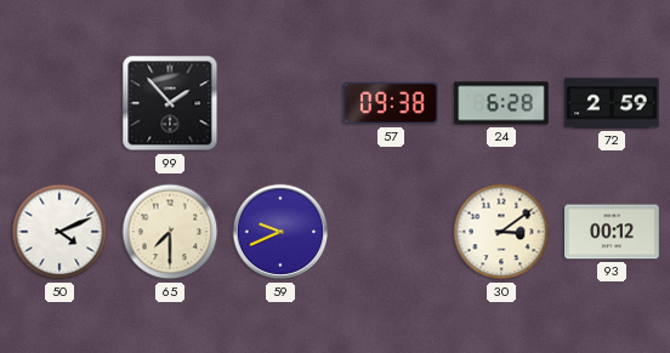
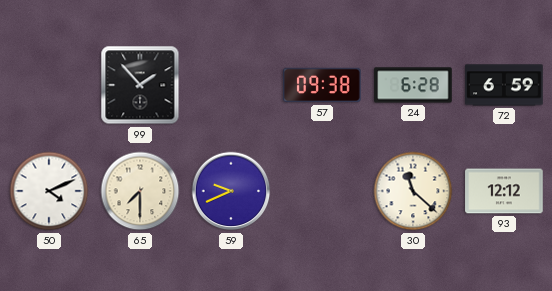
72: 2:59 -> 6:59 (504, 85)
30: 3:09 -> 11:22 (413, 191)
93: 00:12 -> 12:12 (504, 191)
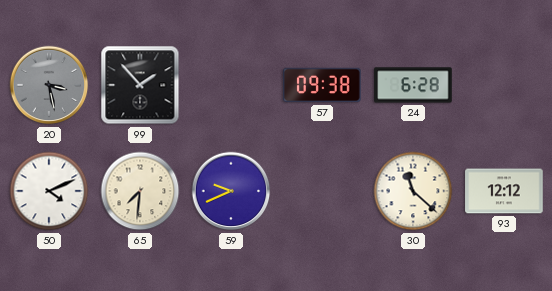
20: none -> 3:28 (49, 85)
72: 6:59 -> none (504, 85)
65: 7:30 -> 7:31 (140, 191)
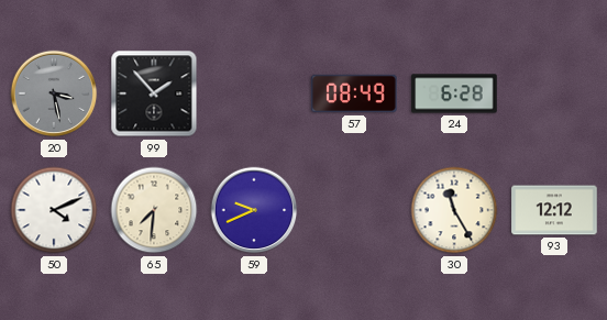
57: 09:38 -> 08:49 (354, 93)
30: 11:22 -> 11:25 (454, 210)
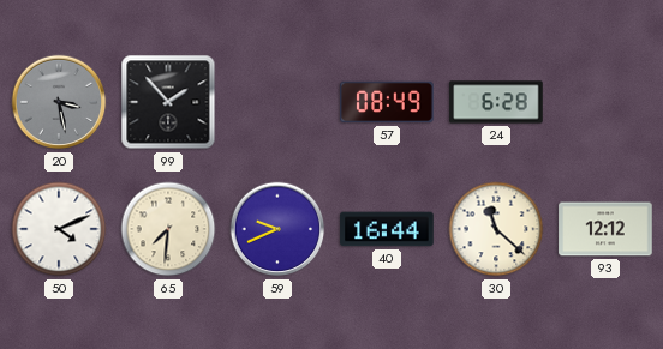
40: none -> 16:44 (387, 229)
30: 11:25 -> 11:22 (496, 229)
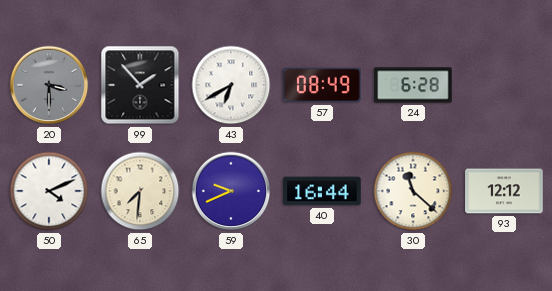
20: 3:28 -> 3:30 (49, 85)
43: none -> 6:40 (231, 85)
